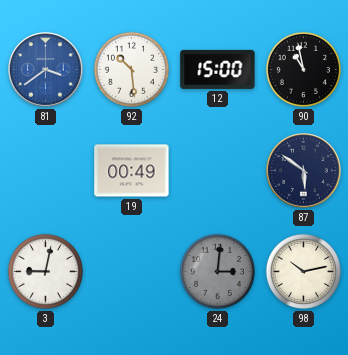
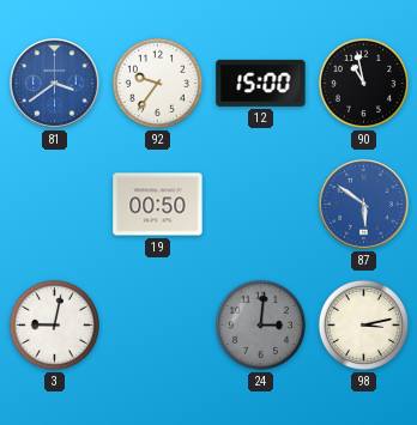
92: 10:29 -> 9:36 (157, 83)
19: 00:49 -> 00:50 (158, 205)
87 dial: navy -> blue (364, 205)
98: 10:13 -> 3:13 (363, 324)
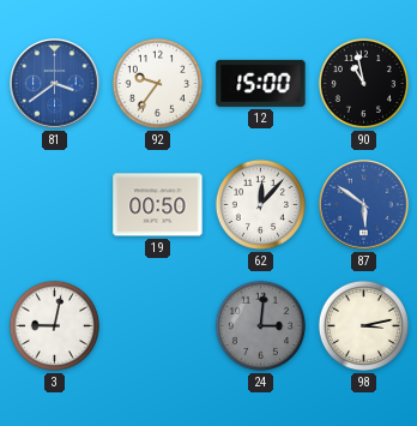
62: none -> 12:07 (260, 204)
